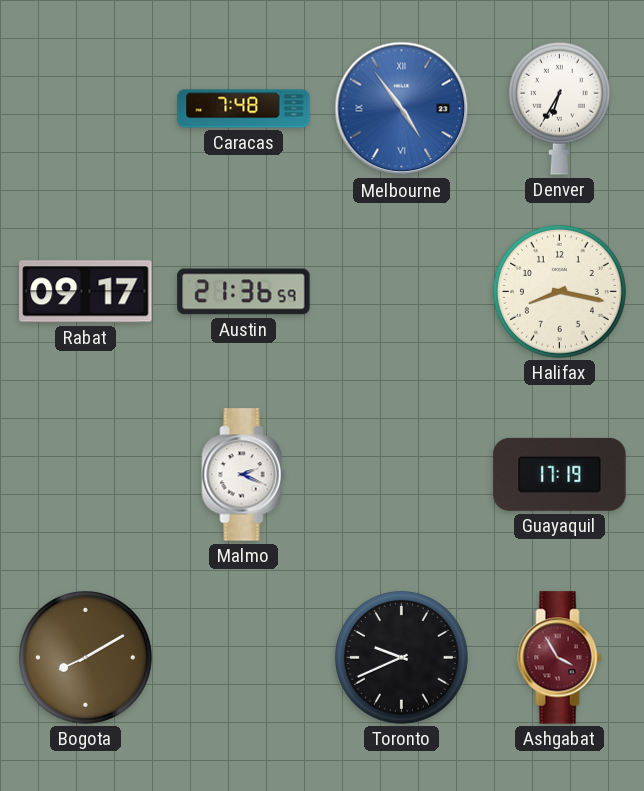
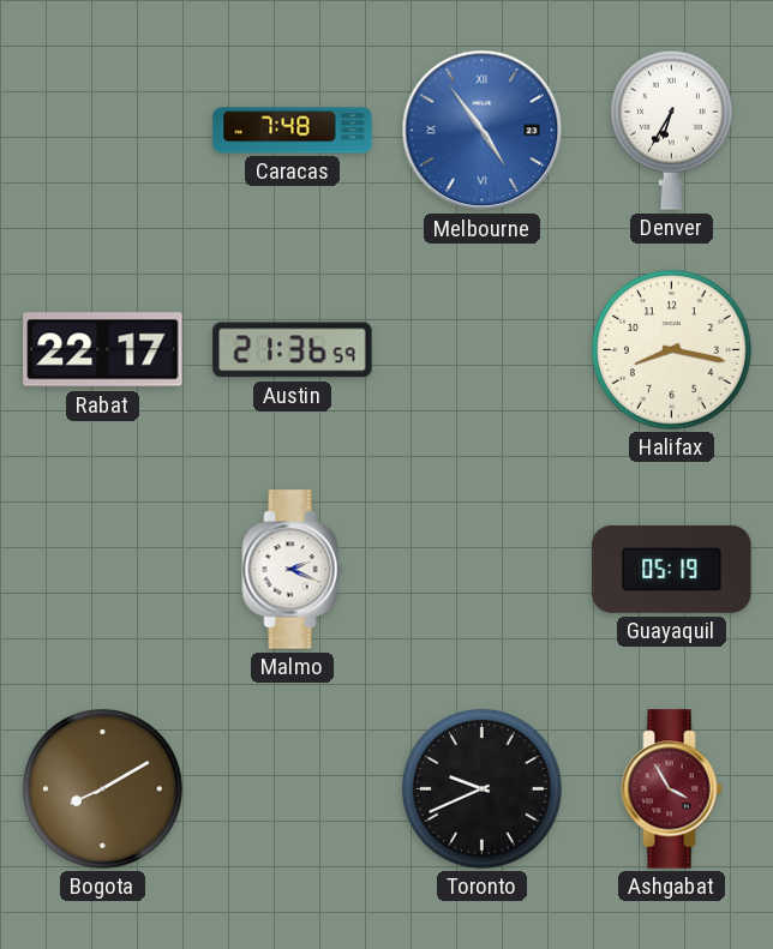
Rabat: 09:17 -> 22:17 (103, 350)
Guayaquil: 17:19 -> 05:19 (672, 569)
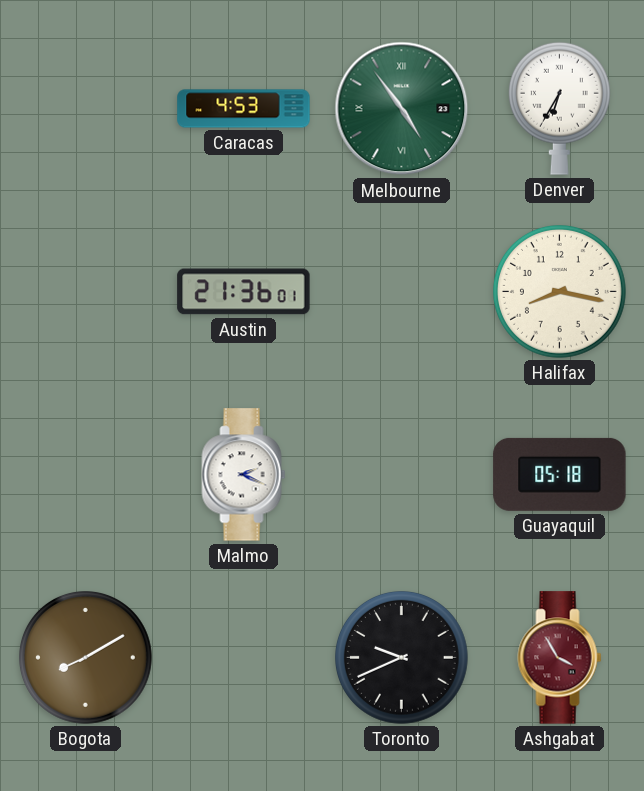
Caracas: 7:48 -> 4:53 (244, 109)
Melbourne dial: blue -> green (402, 109)
Rabat: 22:17 -> none (103, 350)
Austin: 21:36:59 -> 21:36:01 (244, 292)
Guayaquil: 05:19 -> 05:18 (560, 474)
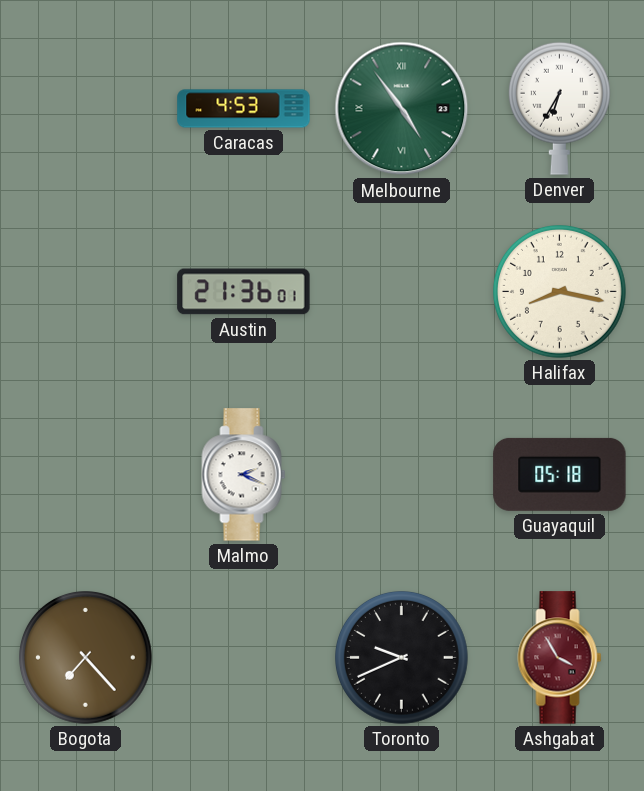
Bogota: 8:10 -> 7:23 (86, 658)
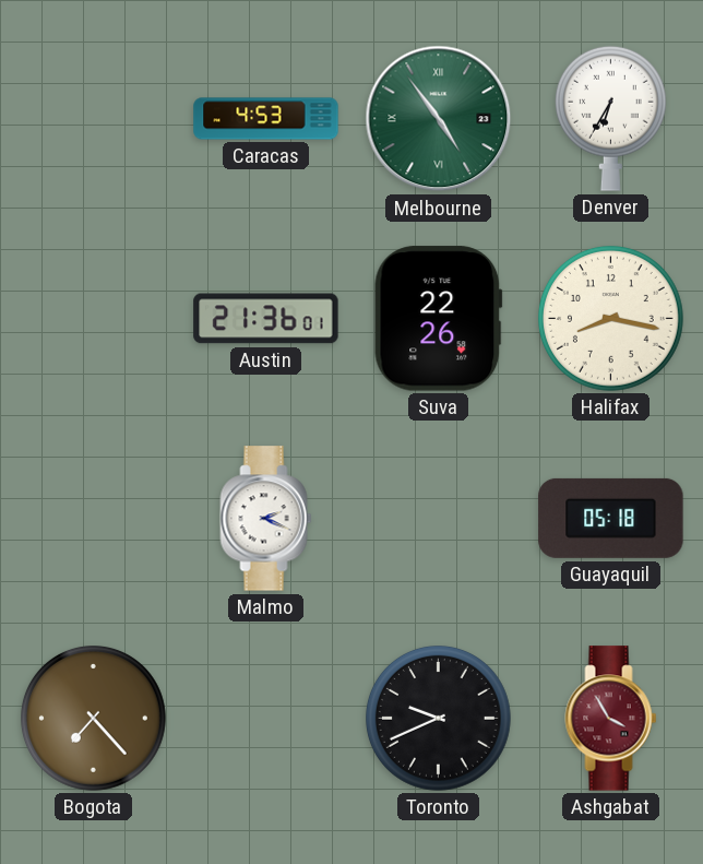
Suva: none -> 22:26 (439, 319)
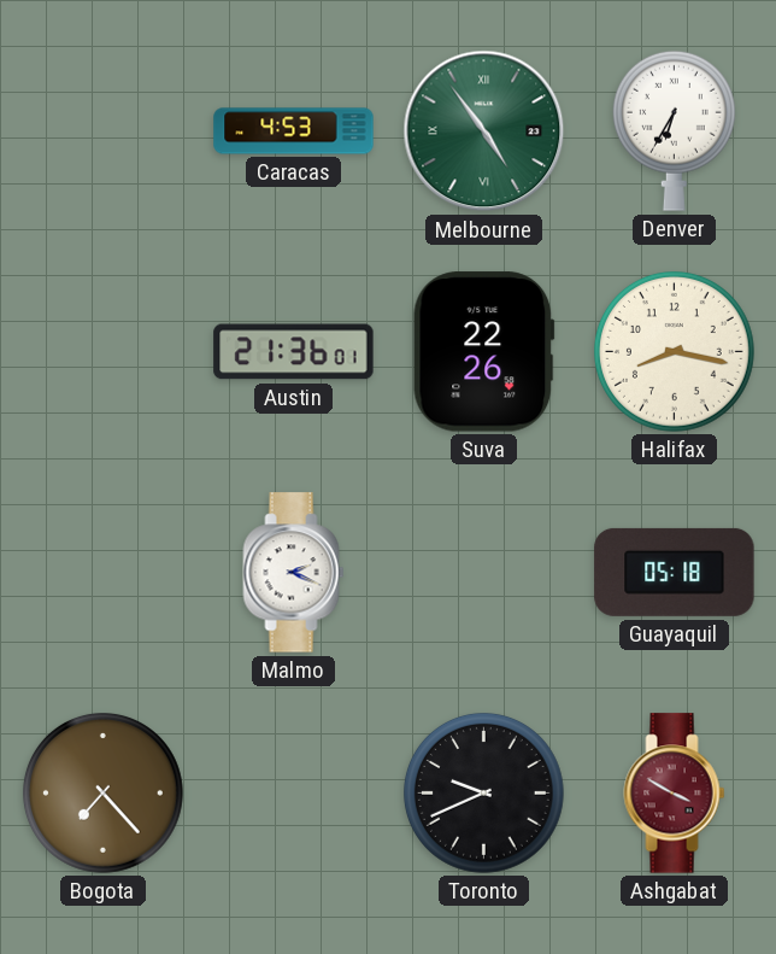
Ashgabat: 3:55 -> 3:50 (675, 794)
